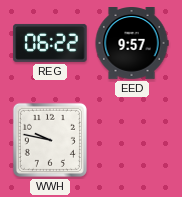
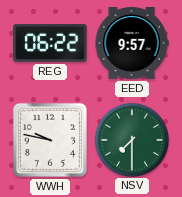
NSV: none -> 7:30 (131, 139)
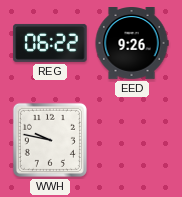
EED: 9:57 -> 9:26 (132, 44)
NSV: 7:30 -> none (131, 139)
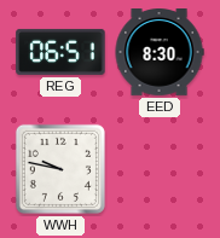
REG: 06:22 -> 06:51 (60, 52)
EED: 9:26 -> 8:30 (160, 53)
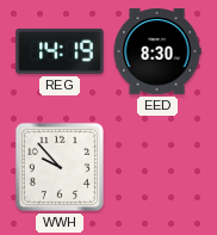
REG: 06:51 -> 14:19 (60, 51)
WWH: 9:47 -> 9:53 (60, 167)
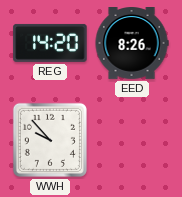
REG: 14:19 -> 14:20 (50, 43)
EED: 8:30 -> 8:26 (132, 44)
